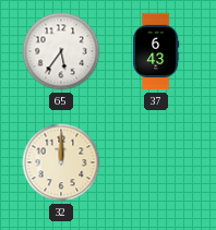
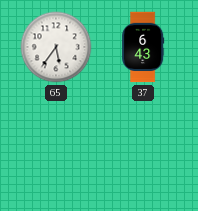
32: 12:00 -> none (61, 162)
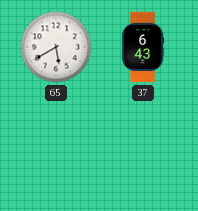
65: 5:36 -> 5:40 (56, 47)
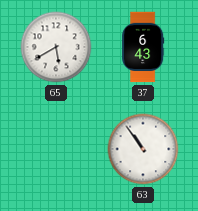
63: none -> 10:54 (143, 149)
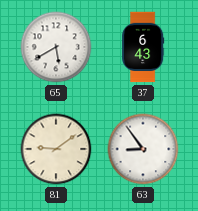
81: none -> 9:09 (56, 149)
63: 10:54 -> 8:54 (143, 149)
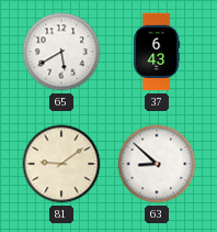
63: 8:54 -> 8:52 (157, 164)
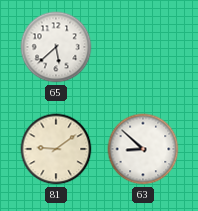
65: 5:40 -> 5:38 (56, 47)
37: 6:43 -> none (157, 52)
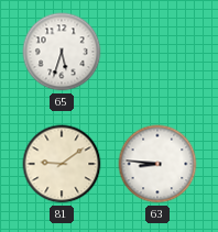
65: 5:38 -> 5:33 (62, 52)
63: 8:52 -> 8:46 (157, 164)
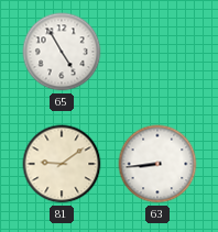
65: 5:33 -> 4:55 (62, 52)
63: 8:46 -> 8:44 (157, 164)
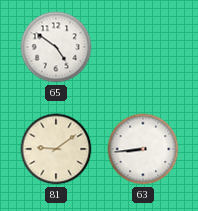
65: 4:55 -> 4:51 (56, 47)
